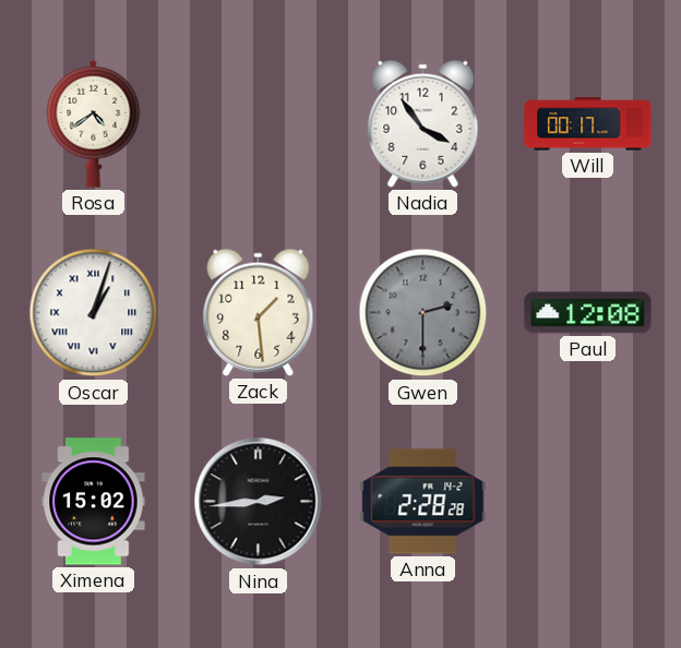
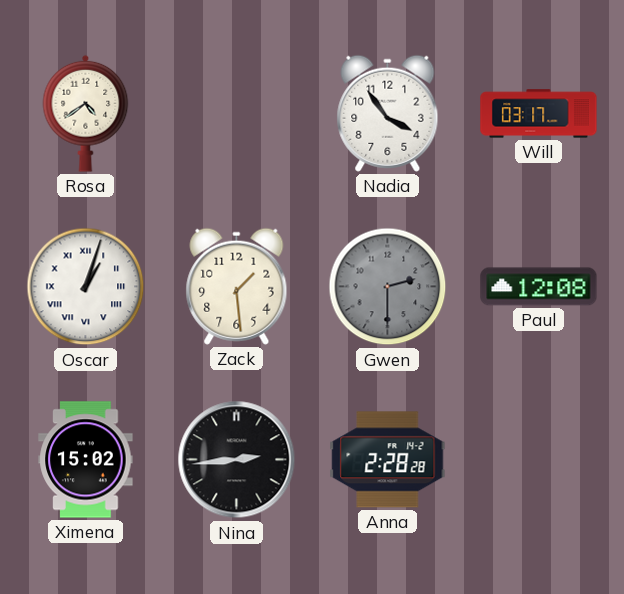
Will: 00:17 -> 03:17 (539, 114)
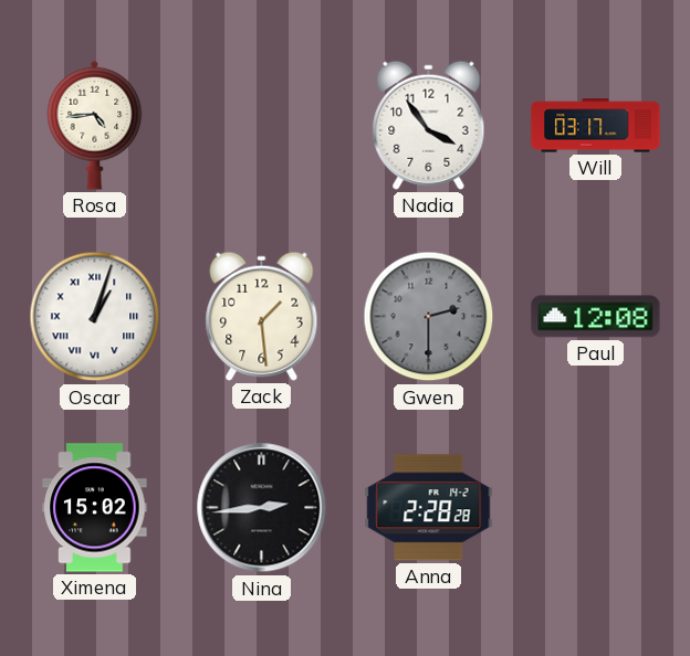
Rosa: 4:39 -> 4:44 (95, 125)
